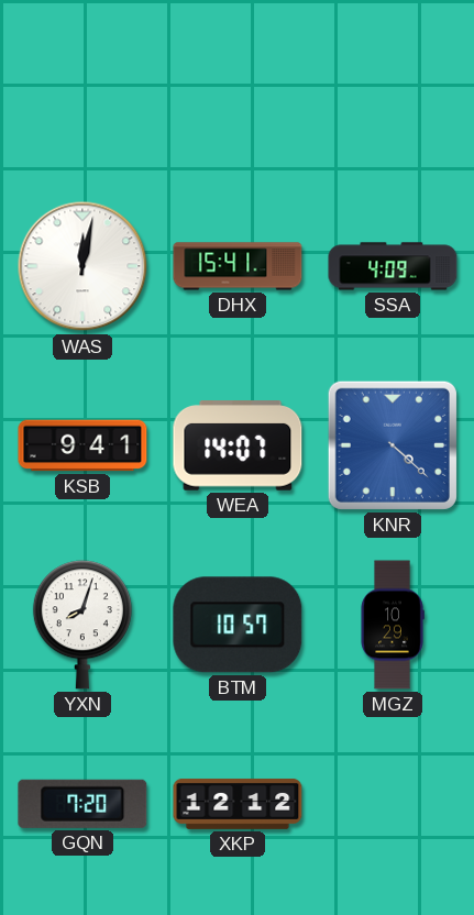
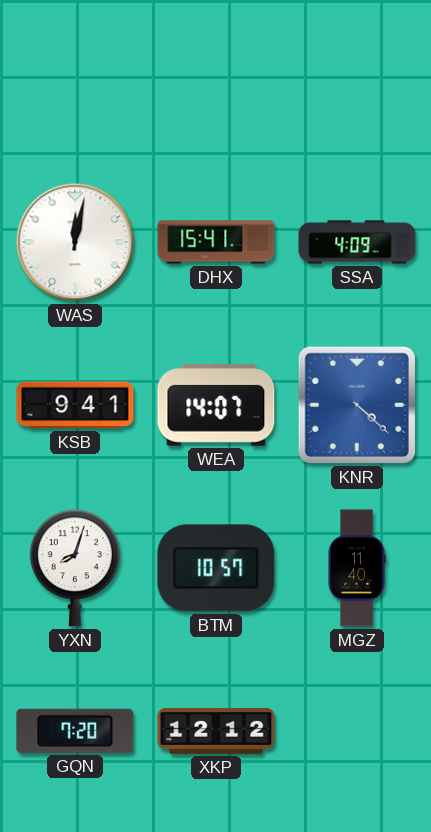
MGZ: 10:29 -> 11:40 (357, 568)
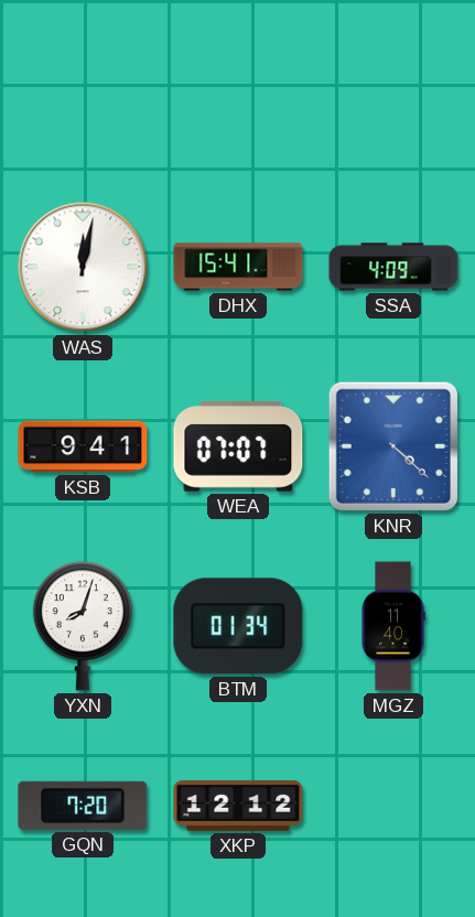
WEA: 14:07 -> 07:07 (238, 447)
BTM: 10:57 -> 01:34 (238, 626)
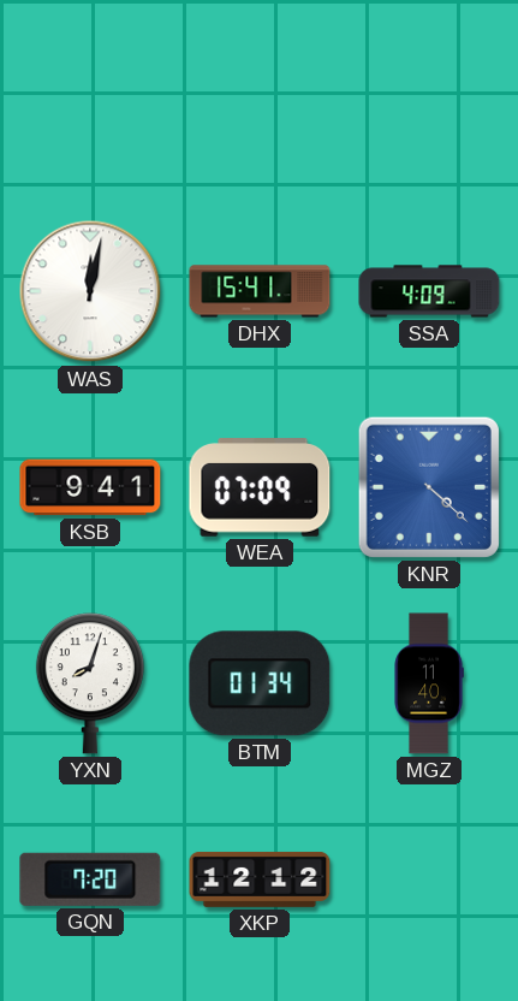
WEA: 07:07 -> 07:09 (260, 488)
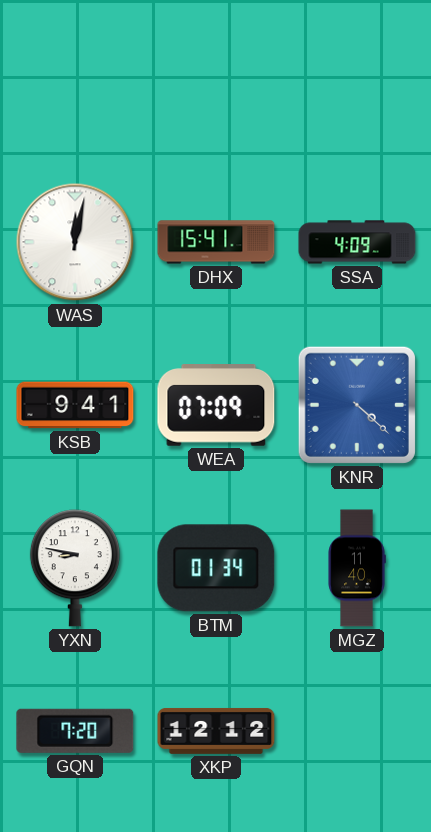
YXN: 8:03 -> 8:47 (75, 568)
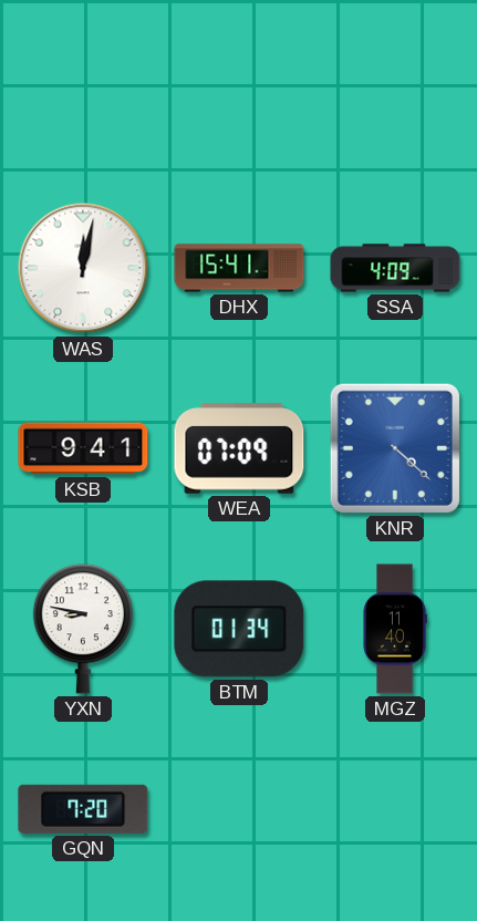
XKP: 12:12 -> none (216, 731)
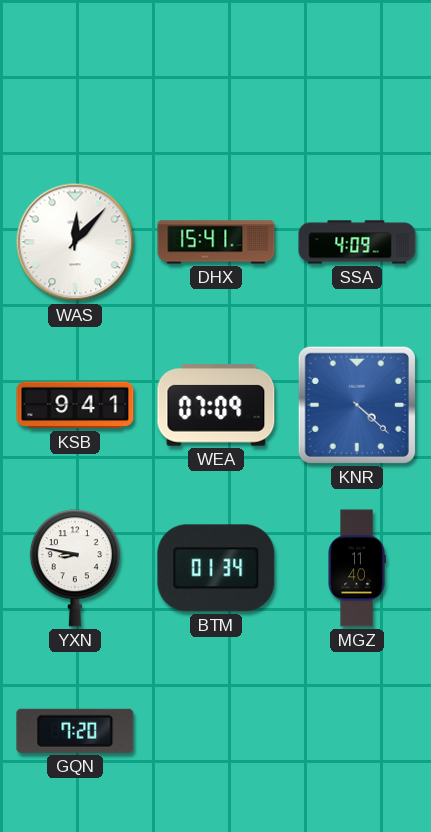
WAS: 12:02 -> 12:07 (75, 242)
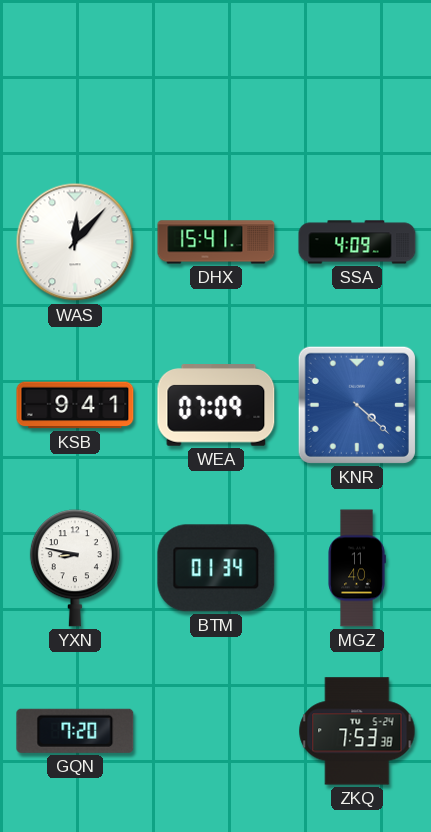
ZKQ: none -> 7:53 (357, 731)
